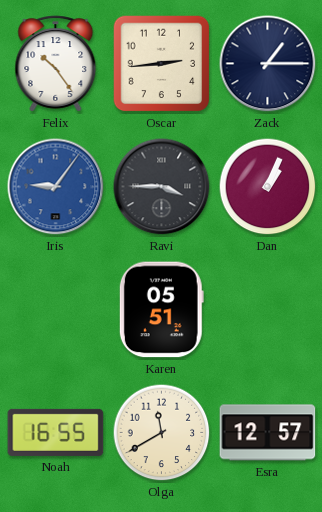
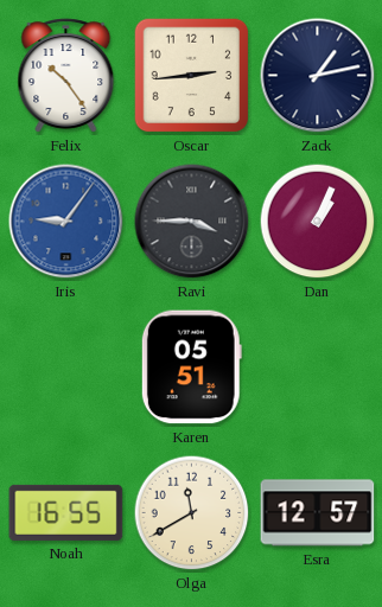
Zack: 1:15 -> 1:13 (318, 76)
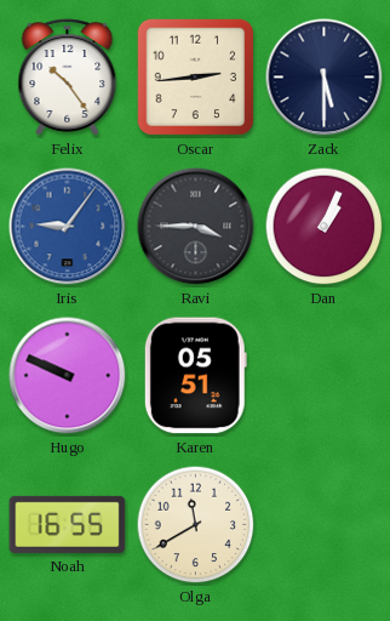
Zack: 1:13 -> 5:30 (325, 78)
Hugo: none -> 9:49 (68, 376)
Esra: 12:57 -> none (318, 513)
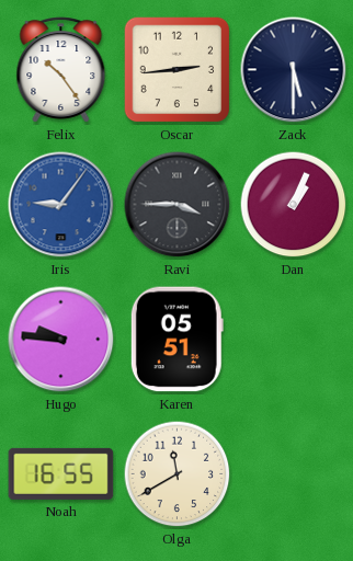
Hugo: 9:49 -> 9:46 (61, 340)
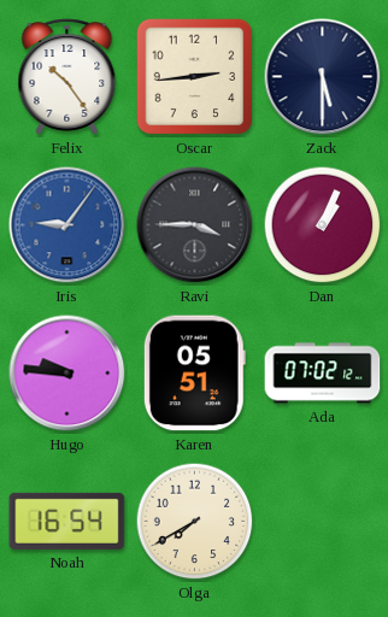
Ada: none -> 07:02 (323, 374)
Noah: 16:55 -> 16:54 (67, 521)
Olga: 11:40 -> 7:40 (195, 522)
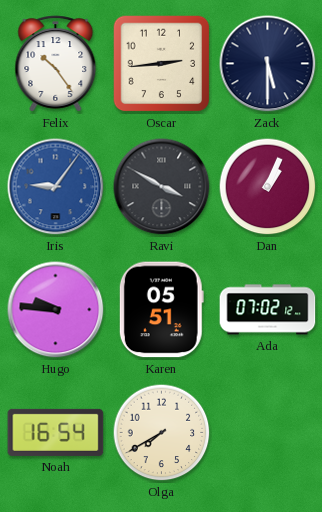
Ravi: 3:45 -> 3:50 (162, 187)
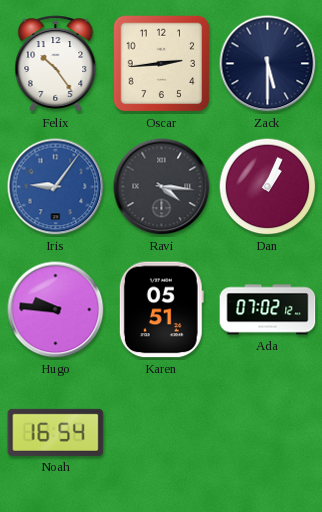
Ravi: 3:50 -> 4:16 (162, 187)
Olga: 7:40 -> none (162, 433)
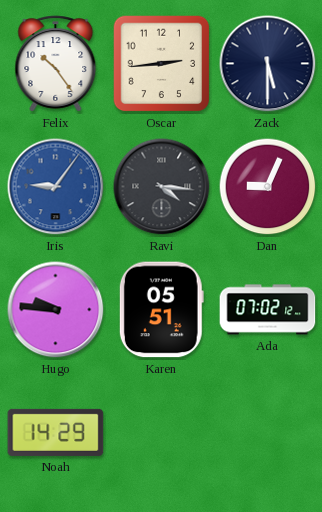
Dan: 1:04 -> 9:04 (268, 187)
Noah: 16:54 -> 14:29 (56, 432)
